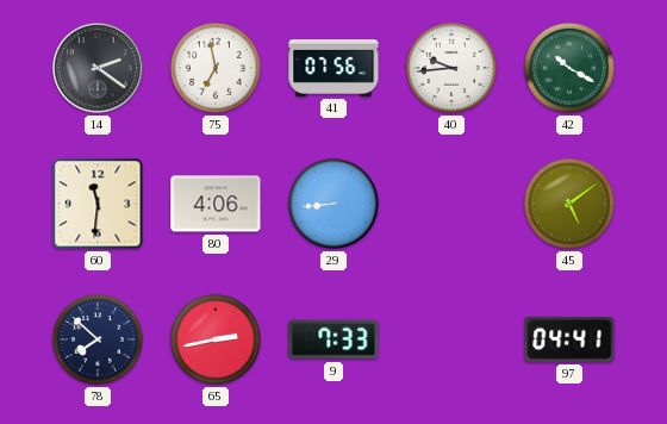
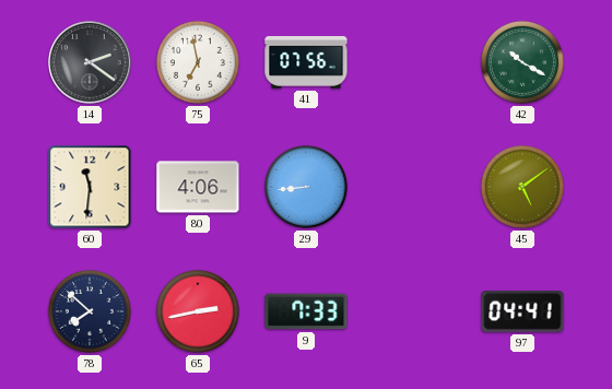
40: 9:44 -> none (451, 68)
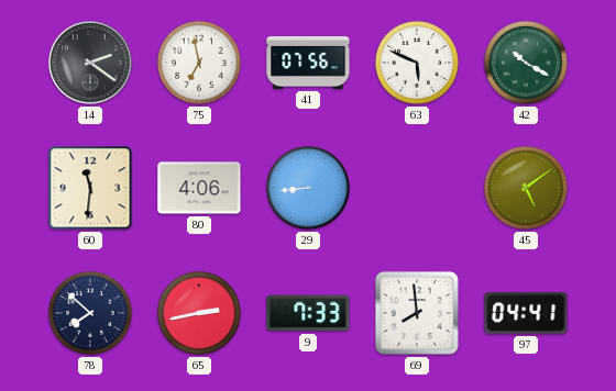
63: none -> 5:49 (417, 63)
69: none -> 7:59 (417, 313)
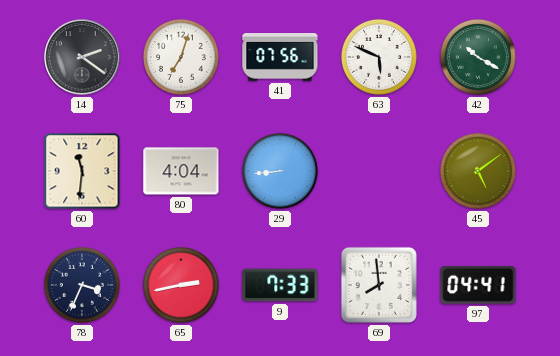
75: 6:58 -> 7:03 (181, 57)
80: 4:06 -> 4:04 (181, 171)
78: 7:52 -> 3:34 (82, 285)
